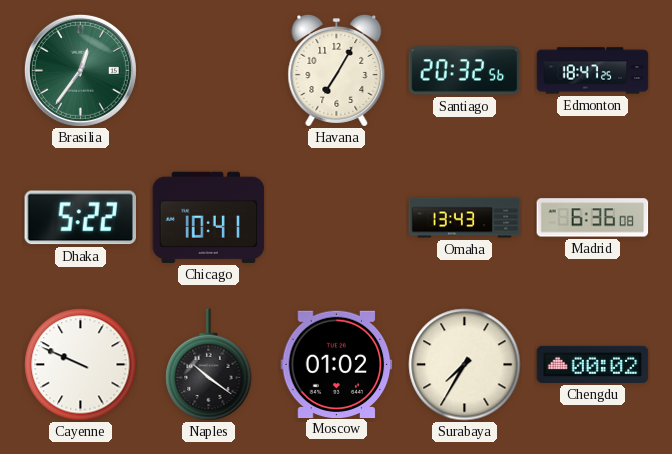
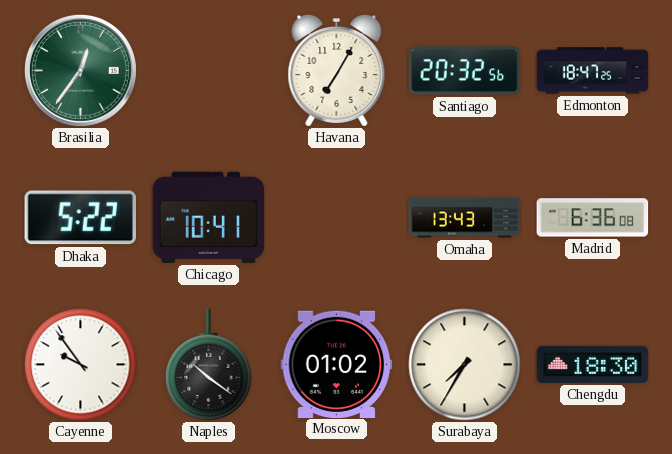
Cayenne: 9:49 -> 9:54 (81, 365)
Chengdu: 00:02 -> 18:30 (593, 364)
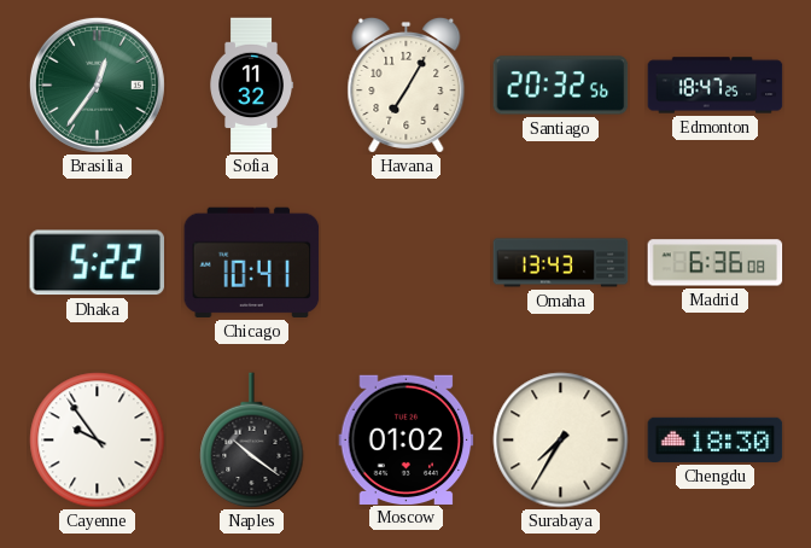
Sofia: none -> 11:32 (252, 86)
